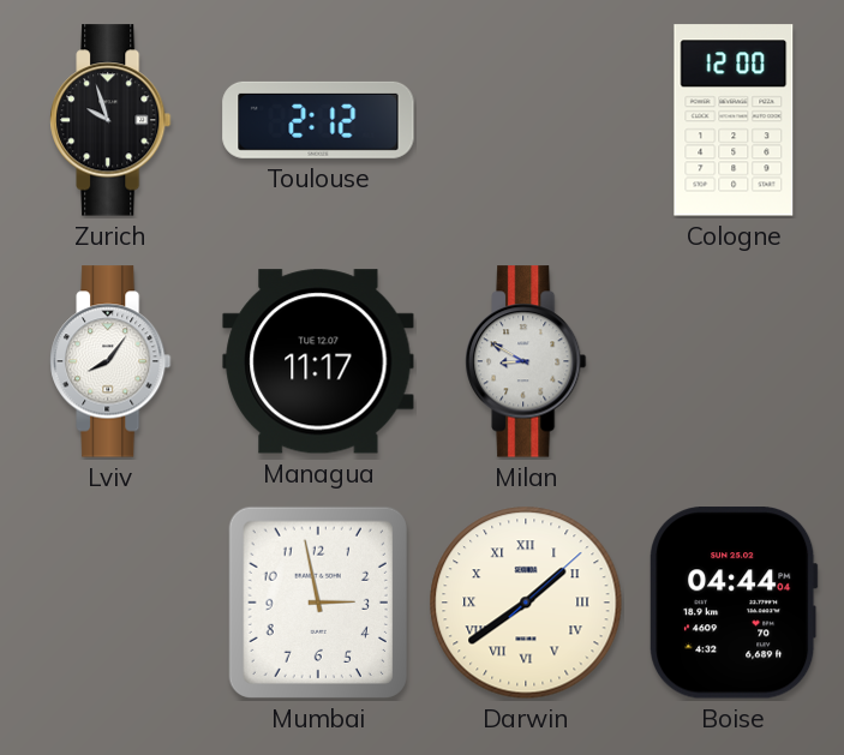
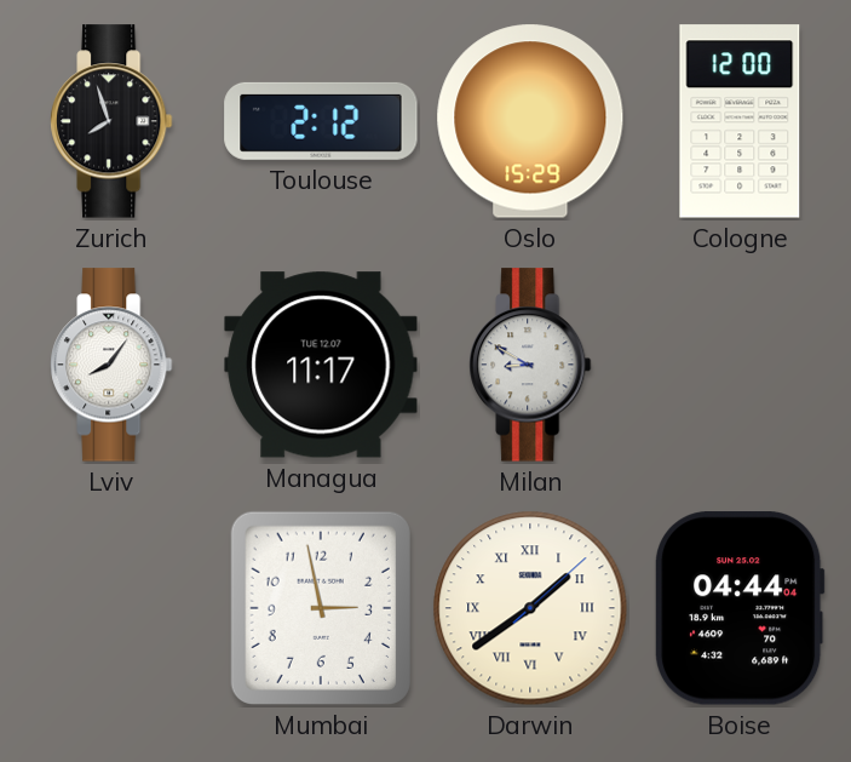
Zurich: 9:57 -> 7:57 (111, 121)
Oslo: none -> 15:29 (530, 121)
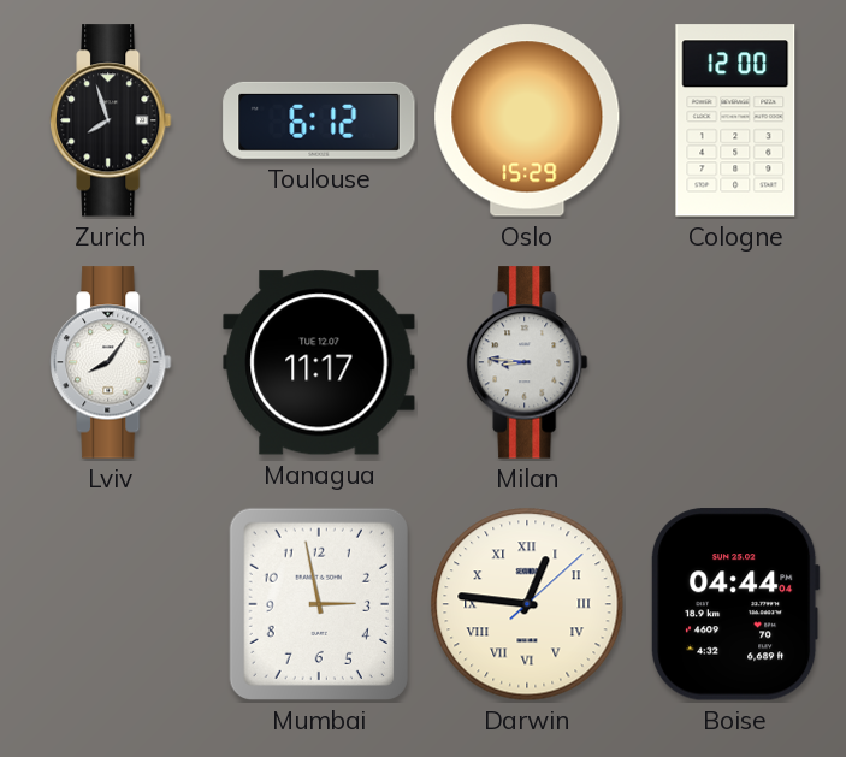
Toulouse: 2:12 -> 6:12 (319, 120)
Milan: 8:50 -> 8:46 (527, 362)
Darwin: 1:39 -> 12:46 (527, 604)
